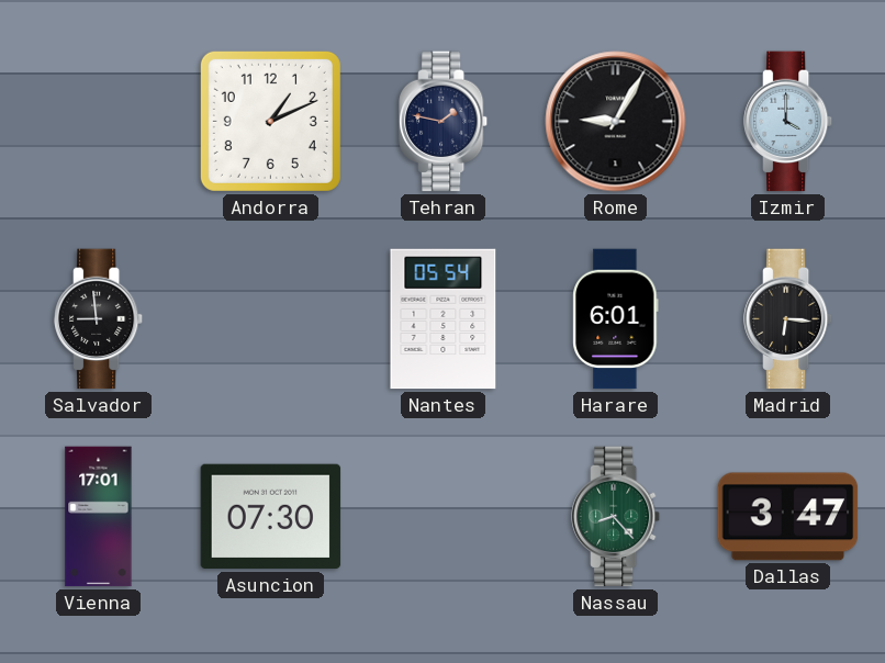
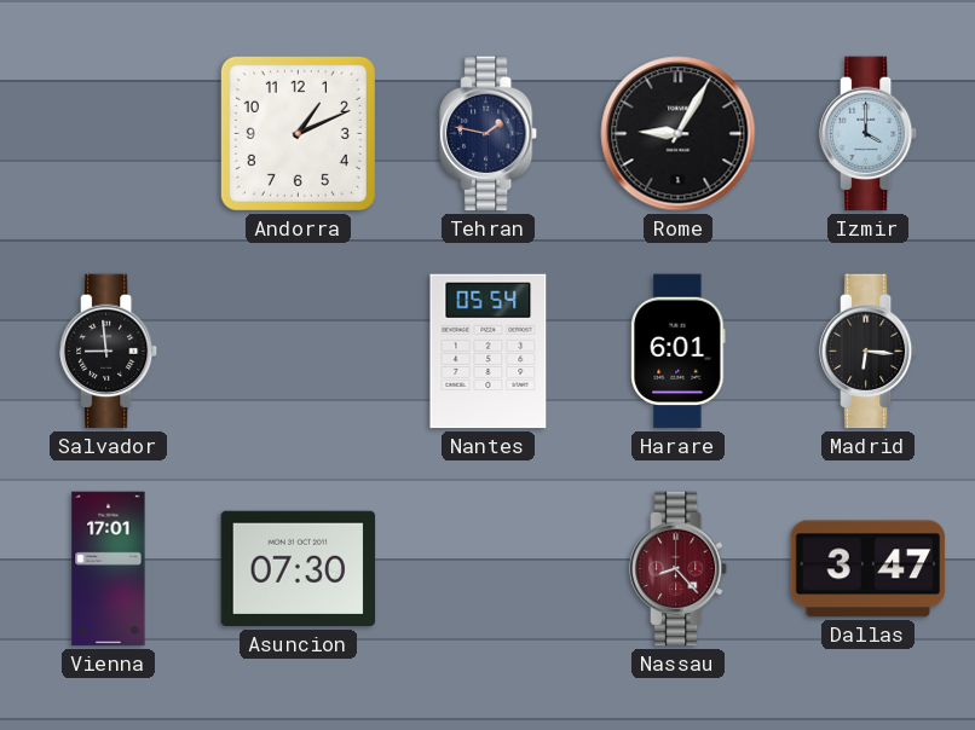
Nassau dial: green -> burgundy (680, 569)
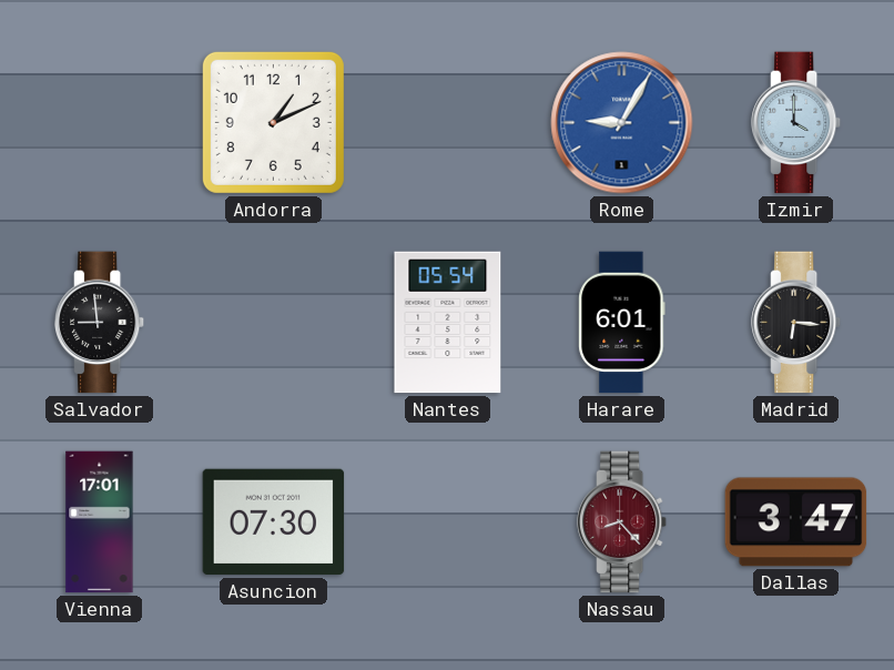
Tehran: 1:47 -> none (490, 134)
Rome dial: black -> blue (622, 123)
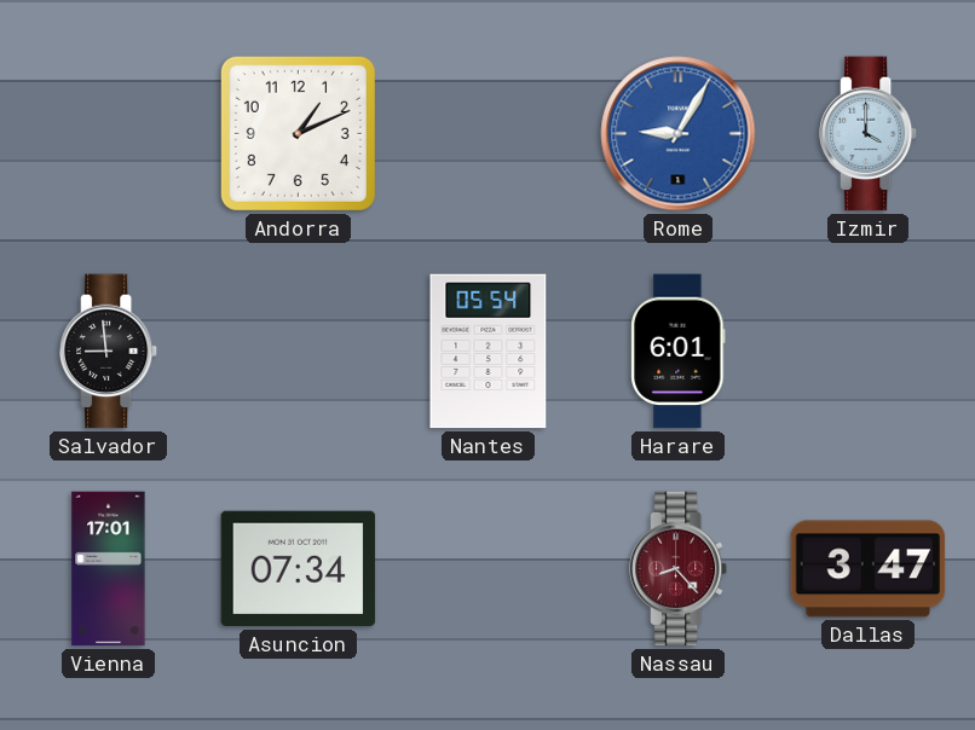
Madrid: 6:16 -> none (798, 323)
Asuncion: 07:30 -> 07:34 (299, 569)
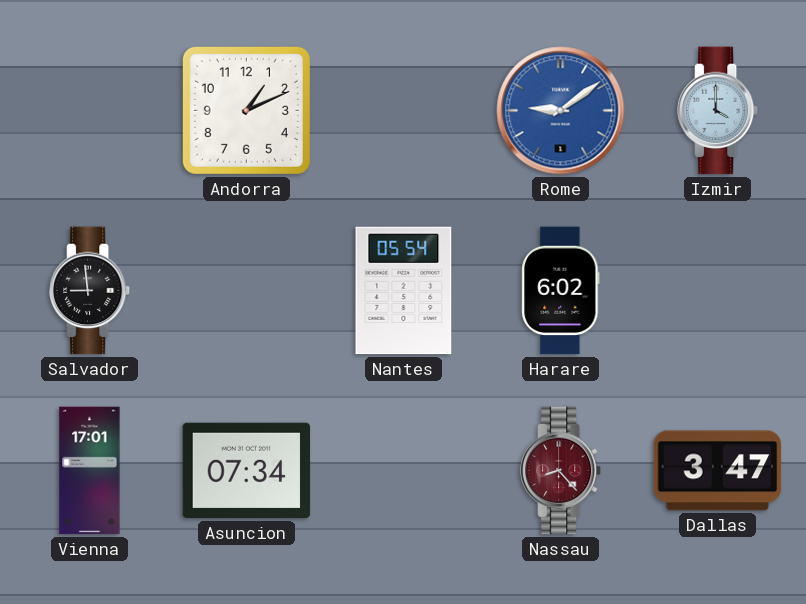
Rome: 9:05 -> 9:09 (561, 111)
Harare: 6:01 -> 6:02 (561, 291)
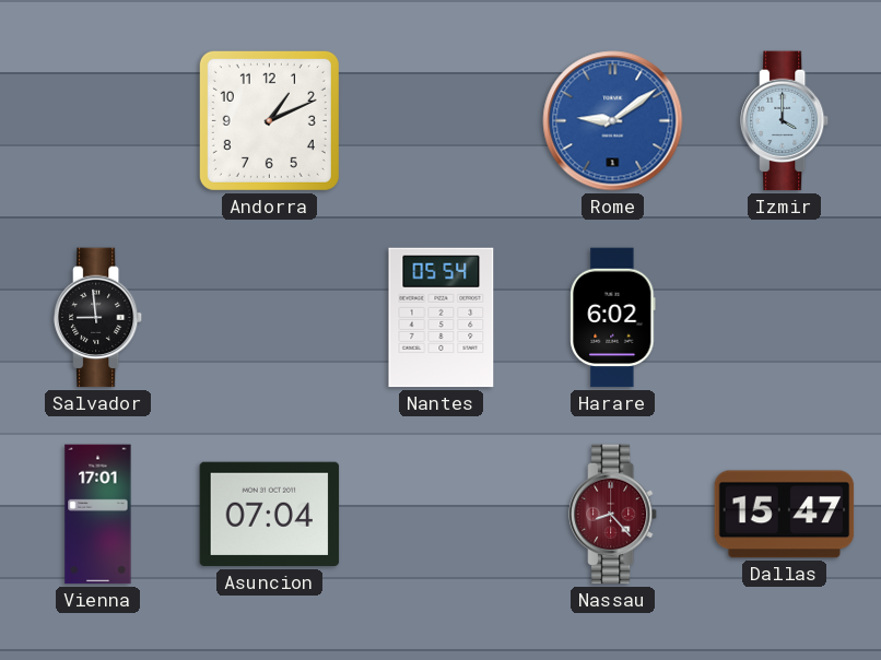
Asuncion: 07:34 -> 07:04 (270, 515)
Dallas: 3:47 -> 15:47 (785, 515)
